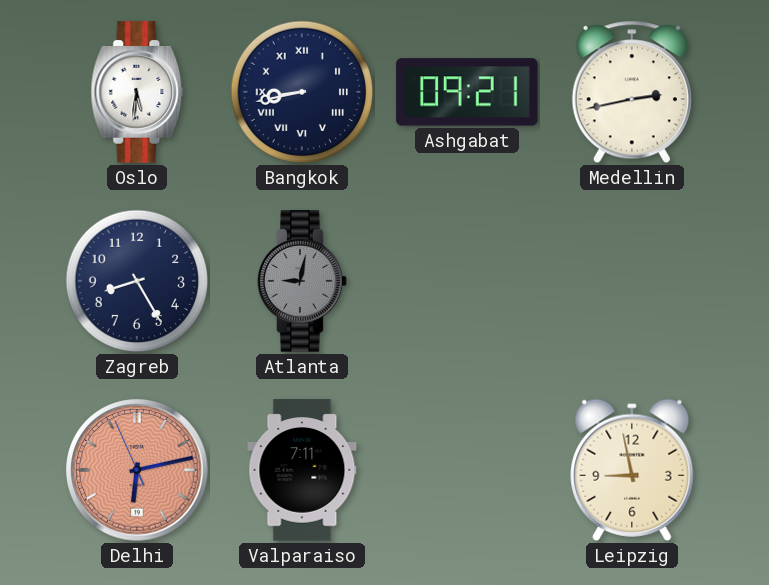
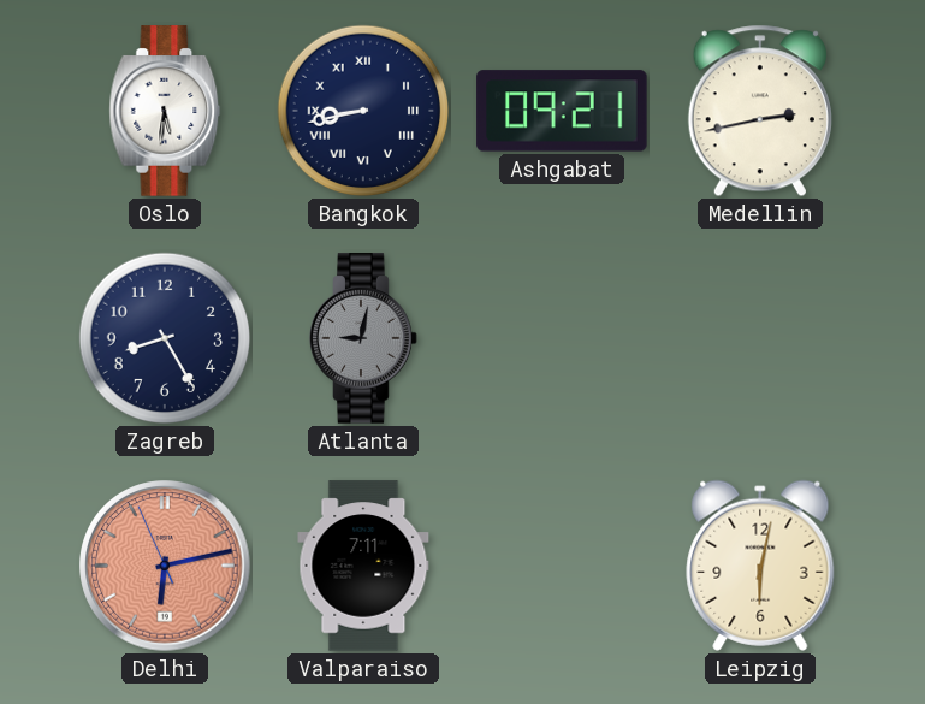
Leipzig: 8:58 -> 6:02 (760, 566)
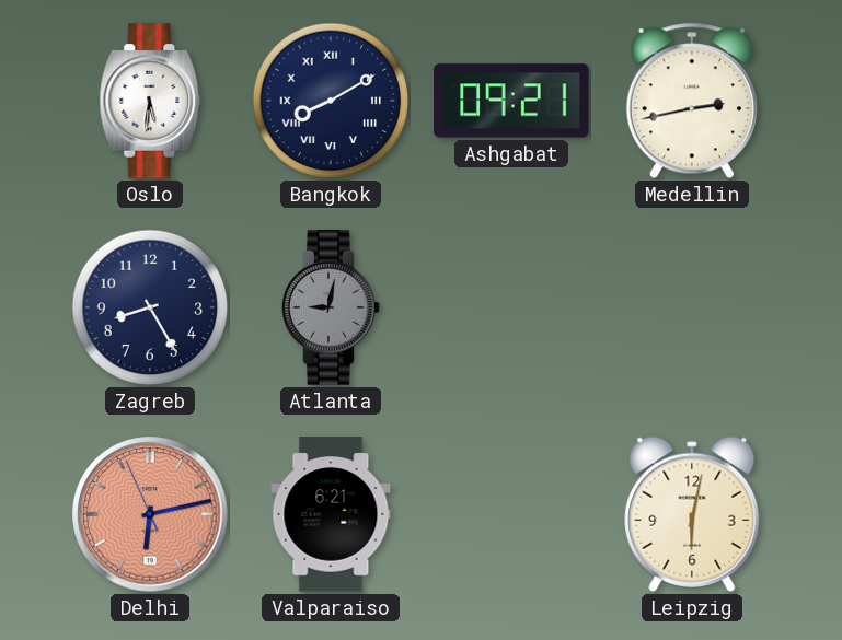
Bangkok: 8:43 -> 8:10 (331, 101)
Valparaiso: 7:11 -> 6:21 (331, 514)
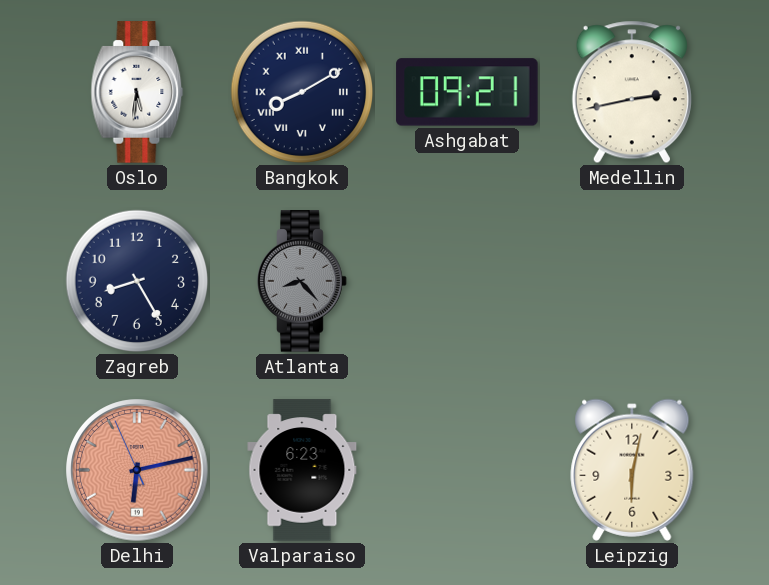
Atlanta: 9:02 -> 8:23 (302, 281)
Valparaiso: 6:21 -> 6:23 (302, 470)
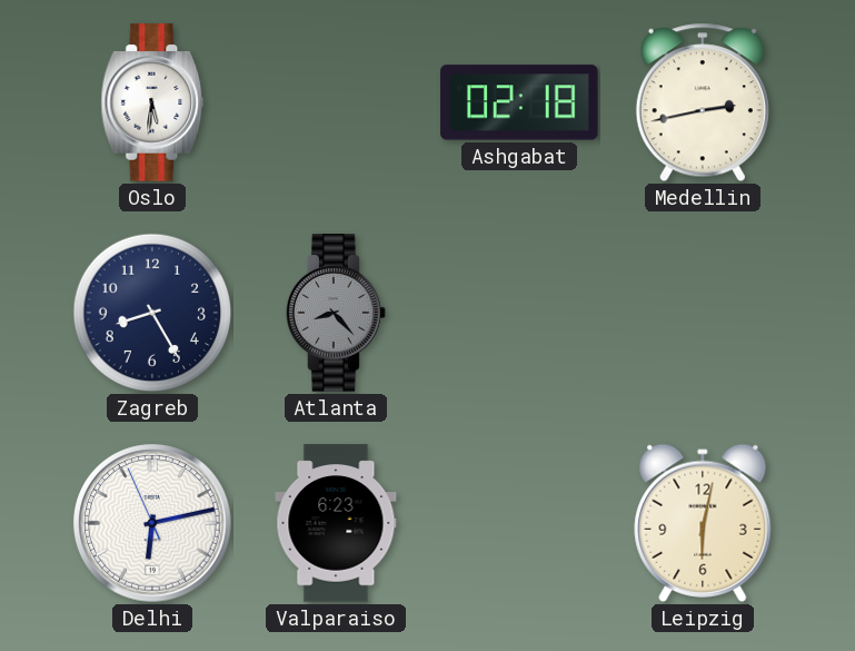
Bangkok: 8:10 -> none (302, 92)
Ashgabat: 09:21 -> 02:18 (519, 102)
Delhi dial: salmon -> white (152, 523)
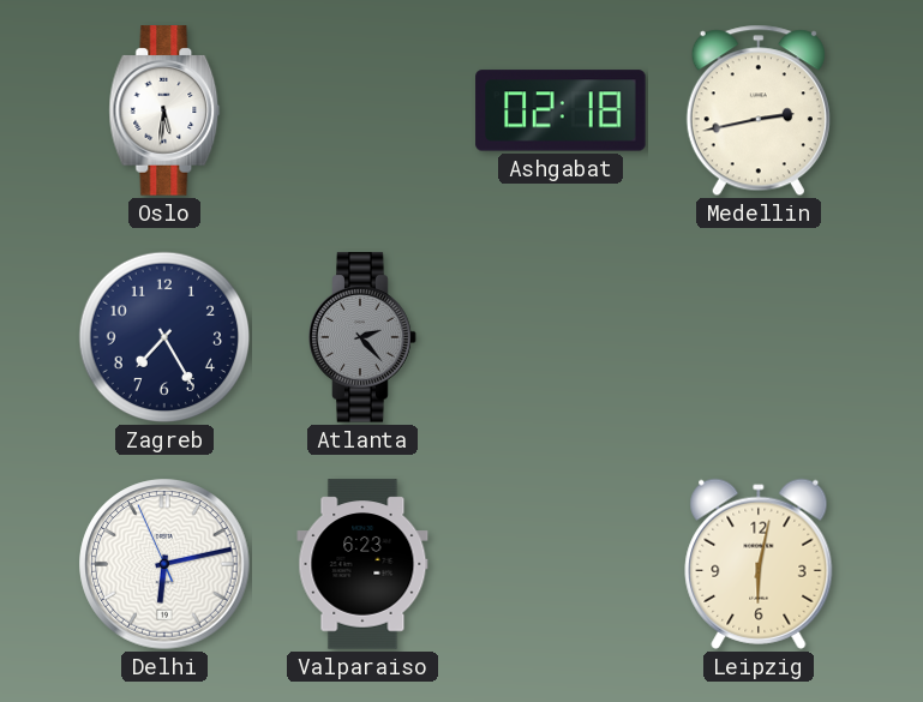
Zagreb: 8:25 -> 7:25 (164, 337)
Atlanta: 8:23 -> 2:23 (362, 337)
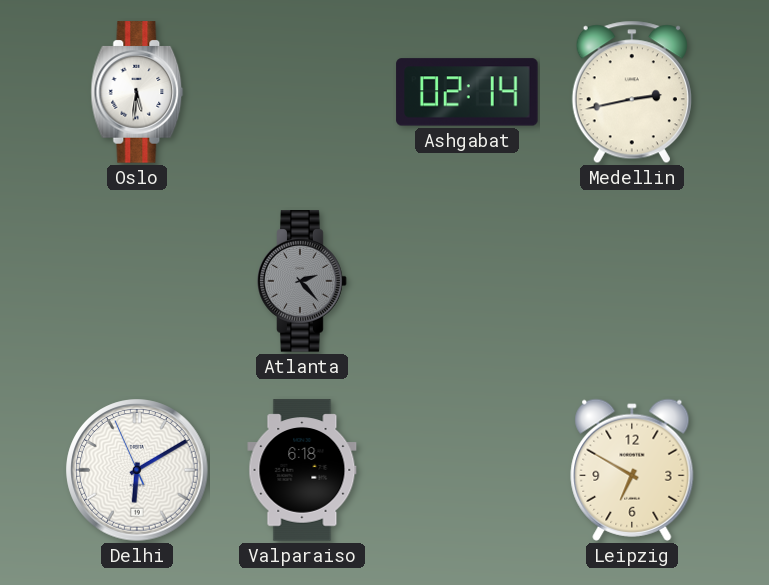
Ashgabat: 02:18 -> 02:14 (467, 92)
Zagreb: 7:25 -> none (164, 337)
Delhi: 6:12 -> 6:09 (137, 470)
Valparaiso: 6:23 -> 6:18 (302, 470)
Leipzig: 6:02 -> 6:50 (632, 470)
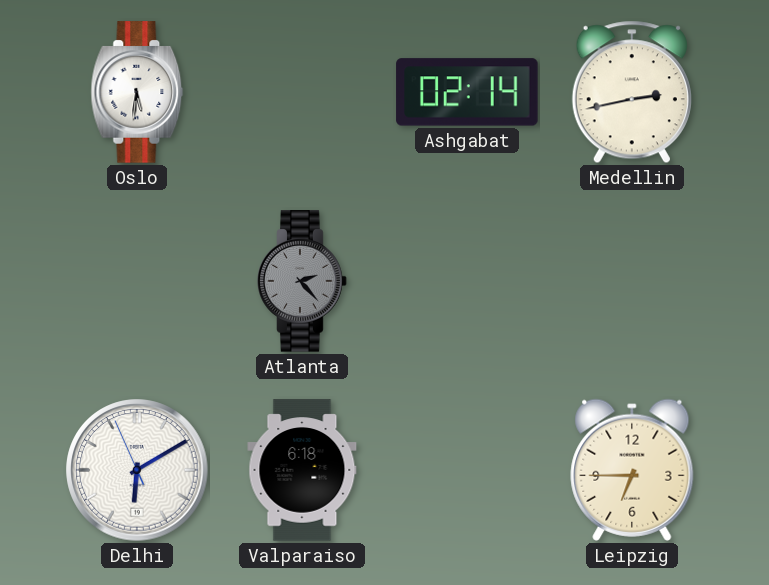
Leipzig: 6:50 -> 6:45 (632, 470)
